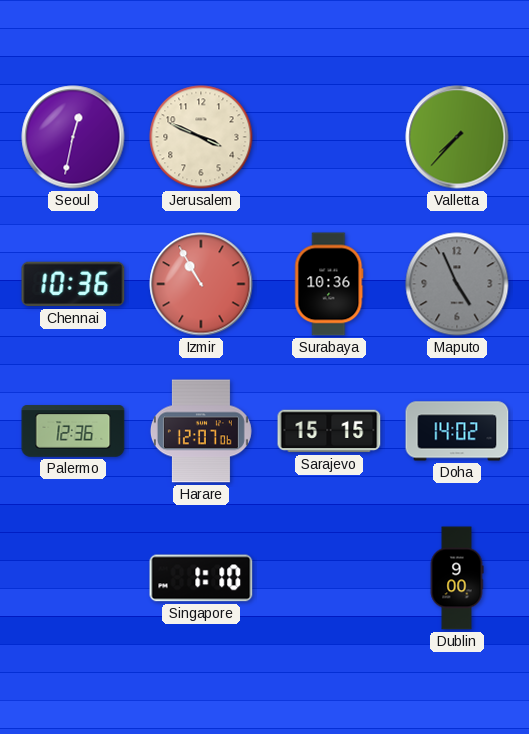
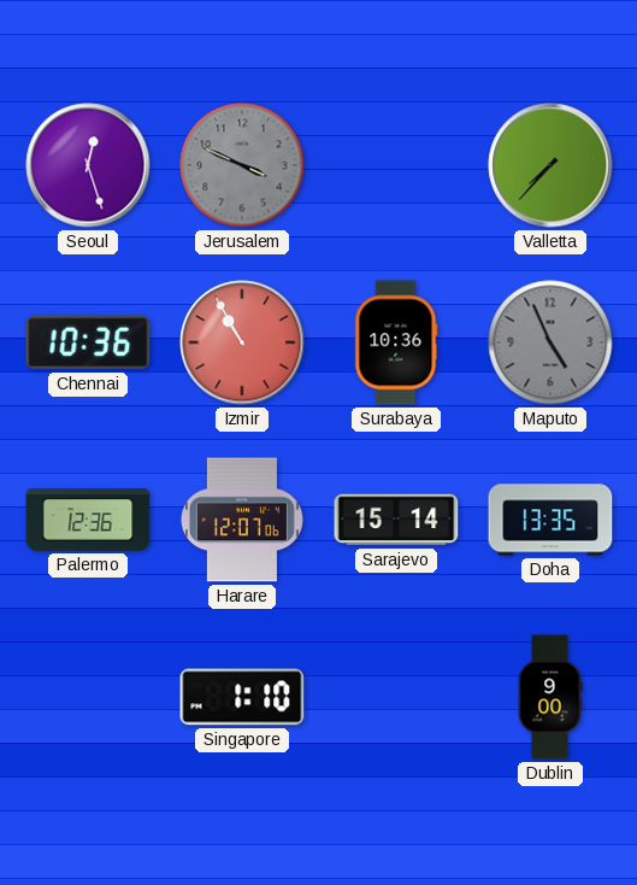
Seoul: 12:32 -> 12:27 (88, 165)
Jerusalem dial: cream -> grey (242, 165)
Sarajevo: 15:15 -> 15:14 (396, 520)
Doha: 14:02 -> 13:35 (550, 520)
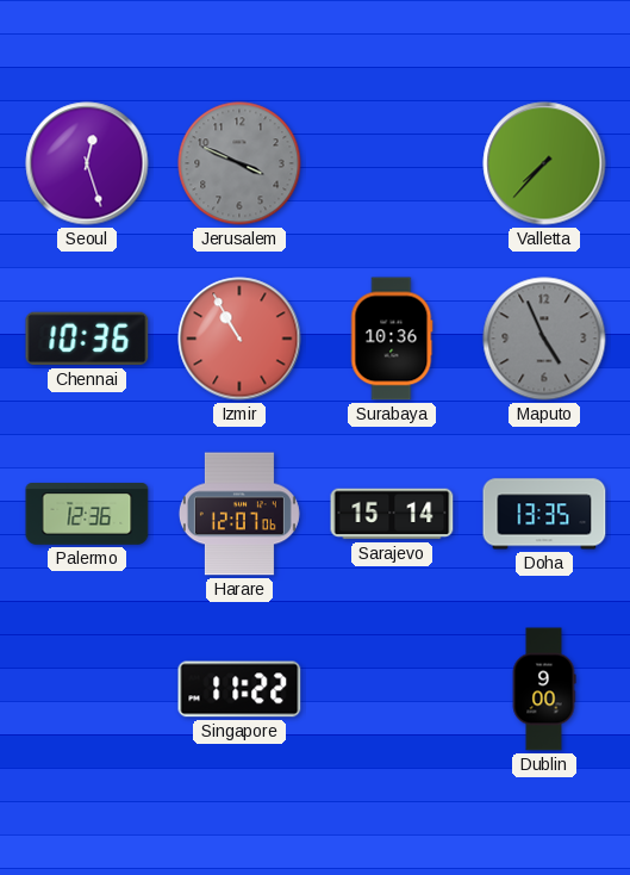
Singapore: 1:10 -> 11:22 (239, 689)
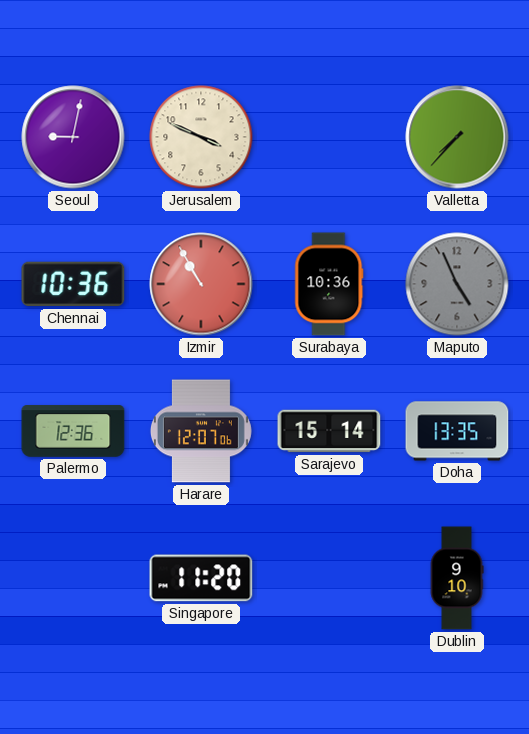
Seoul: 12:27 -> 9:02 (73, 137)
Jerusalem dial: grey -> cream (201, 137)
Singapore: 11:22 -> 11:20 (201, 578)
Dublin: 9:00 -> 9:10 (457, 578)
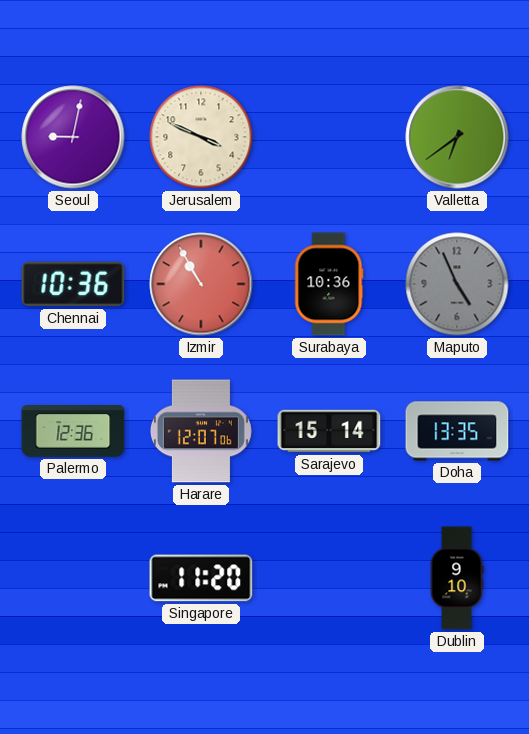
Valletta: 7:37 -> 6:39 (457, 137)
